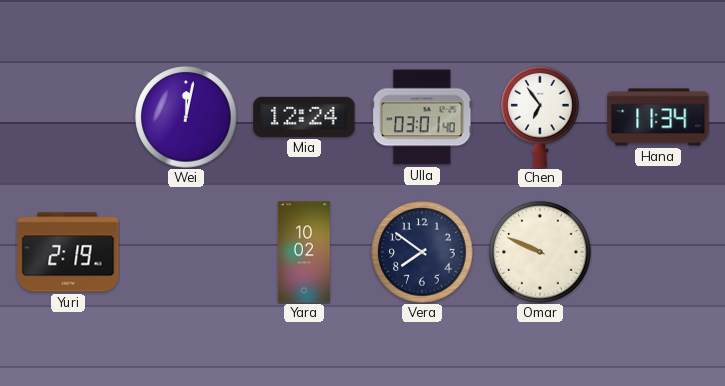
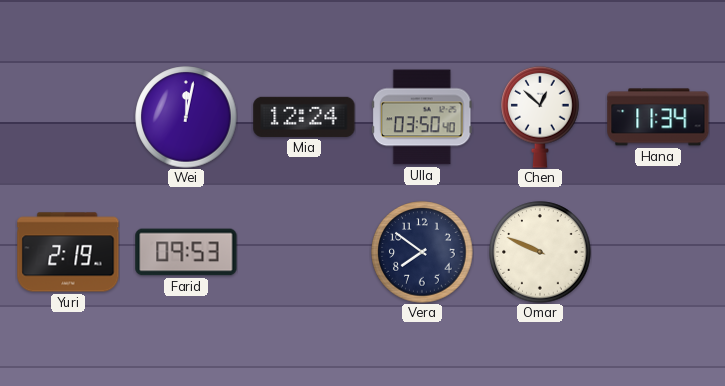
Ulla: 03:01 -> 03:50 (422, 117)
Chen: 6:54 -> 12:52 (540, 117)
Farid: none -> 09:53 (186, 252)
Yara: 10:02 -> none (304, 252)
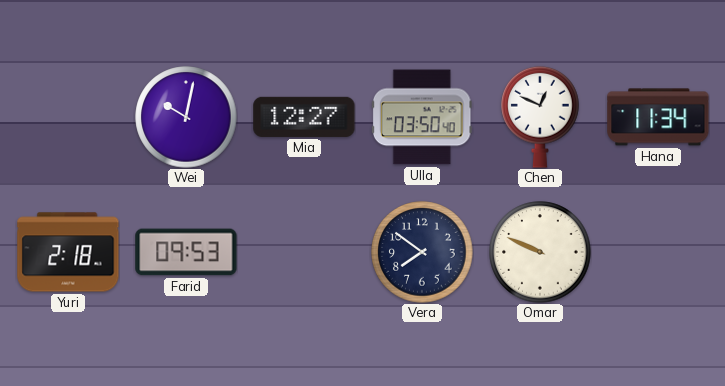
Wei: 12:02 -> 10:02 (186, 117)
Mia: 12:24 -> 12:27 (304, 117)
Chen: 12:52 -> 12:49 (540, 117)
Yuri: 2:19 -> 2:18 (68, 252)
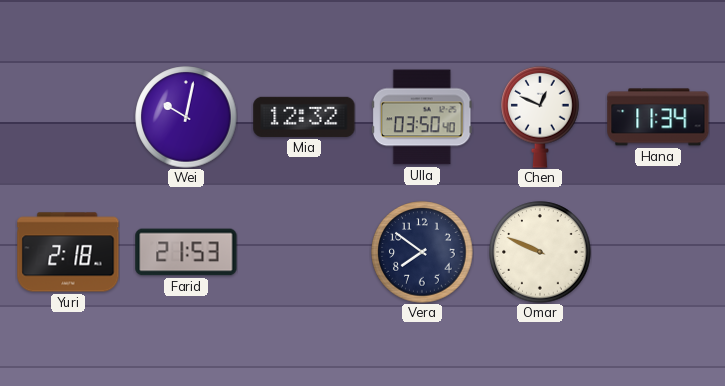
Mia: 12:27 -> 12:32 (304, 117)
Farid: 09:53 -> 21:53 (186, 252)
